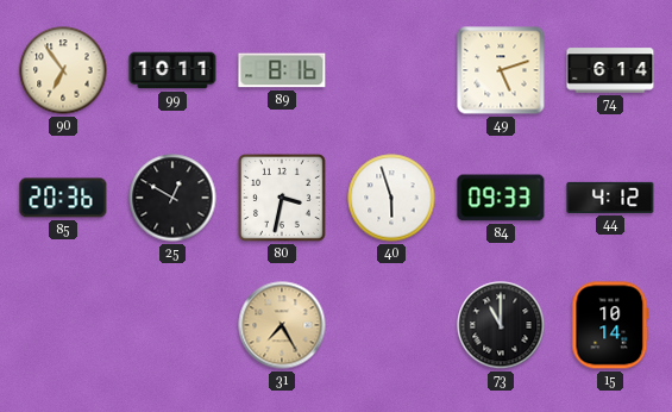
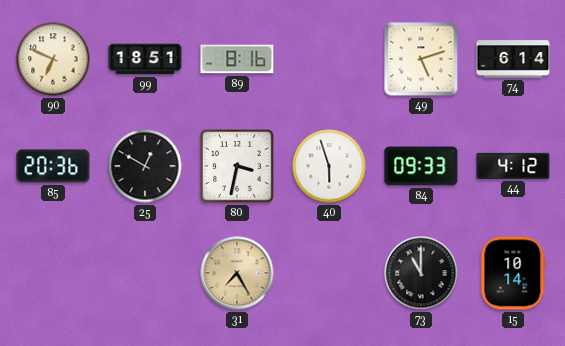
90: 6:54 -> 6:49 (53, 59)
99: 10:11 -> 18:51 (145, 59)
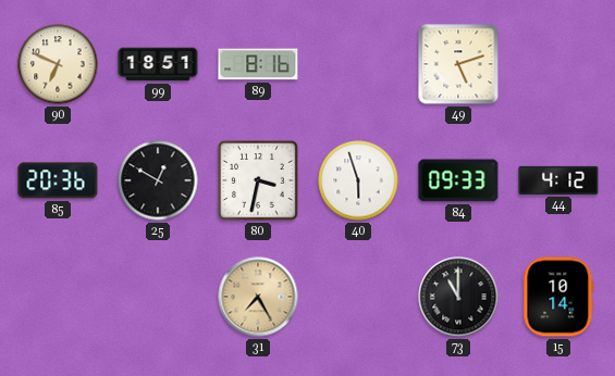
74: 6:14 -> none (513, 59)
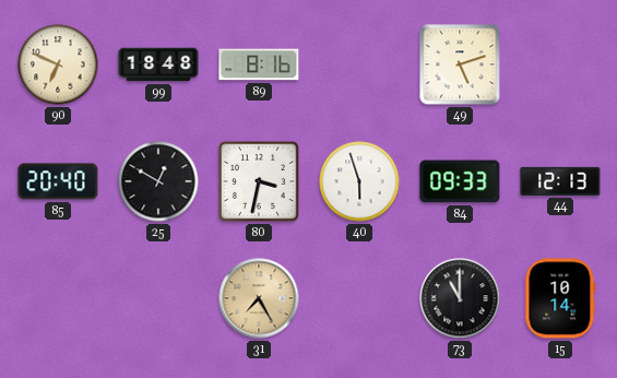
99: 18:51 -> 18:48 (158, 64)
85: 20:36 -> 20:40 (58, 181)
44: 4:12 -> 12:13 (560, 181)
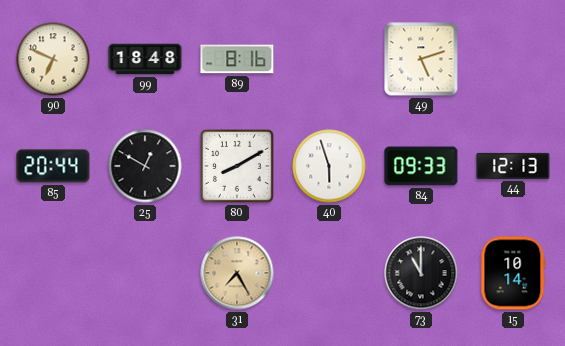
85: 20:40 -> 20:44 (53, 166)
80: 3:32 -> 8:10 (238, 167)
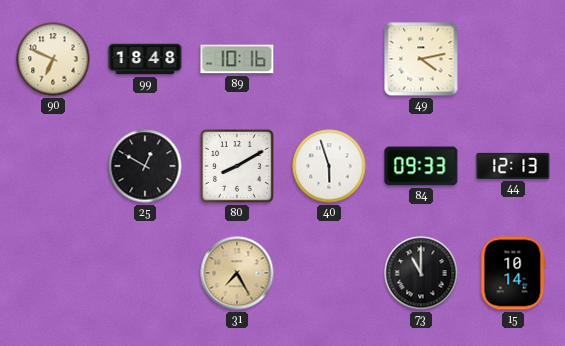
89: 8:16 -> 10:16 (237, 59)
49: 5:12 -> 4:13 (421, 59)
85: 20:44 -> none (53, 166)
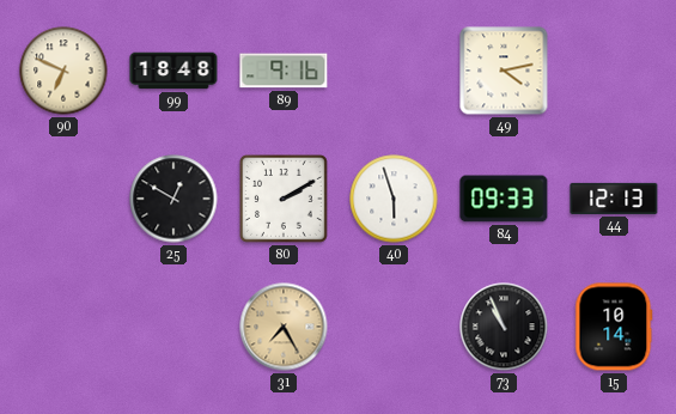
89: 10:16 -> 9:16 (284, 71)
80: 8:10 -> 2:10 (285, 200)
73: 11:00 -> 10:56 (504, 327)
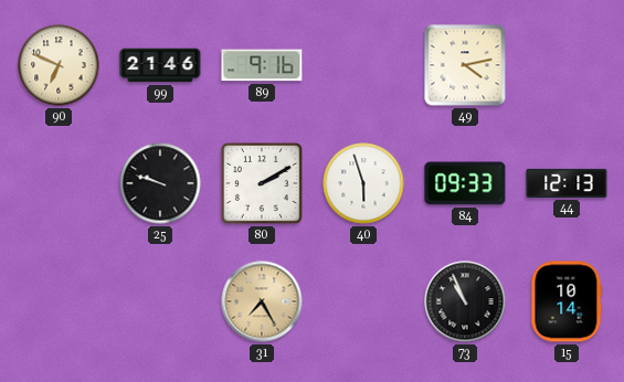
99: 18:48 -> 21:46 (160, 65)
25: 12:50 -> 9:48 (160, 183)
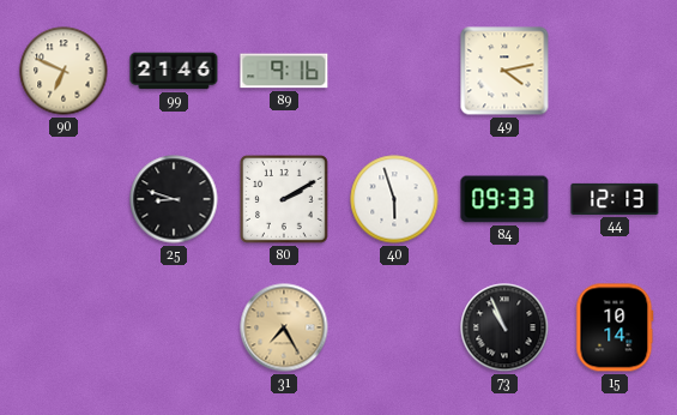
25: 9:48 -> 8:48 (174, 199)
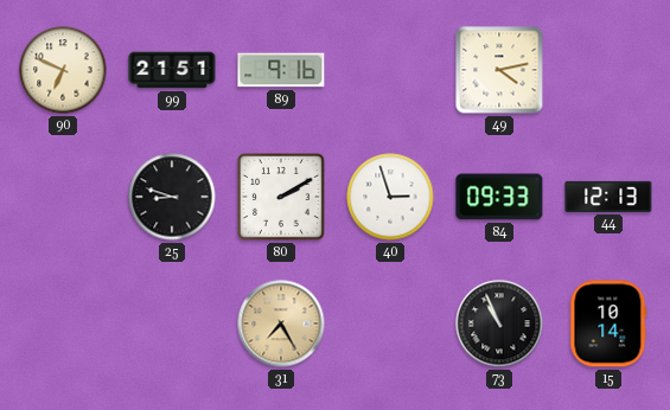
99: 21:46 -> 21:51 (172, 70)
40: 5:57 -> 2:57 (390, 197)
